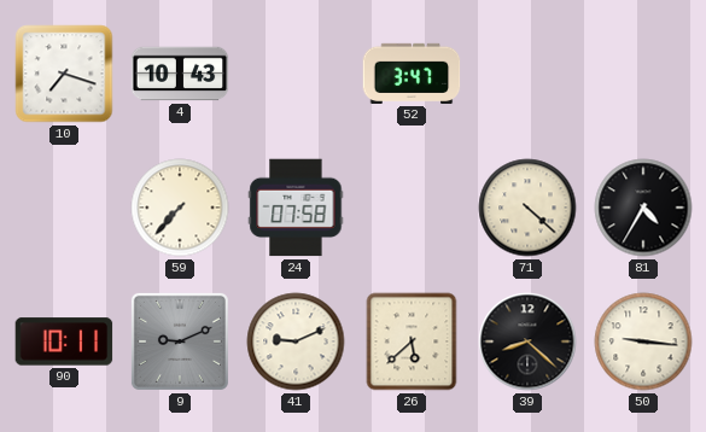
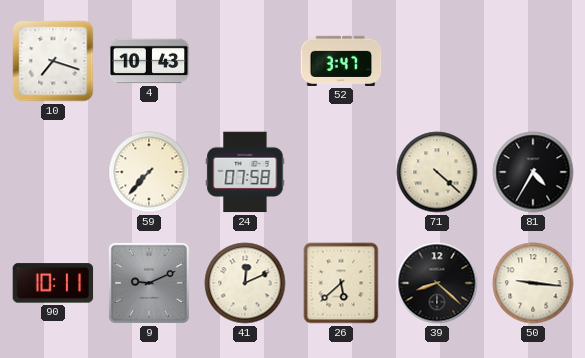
41: 9:11 -> 12:11 (245, 283)
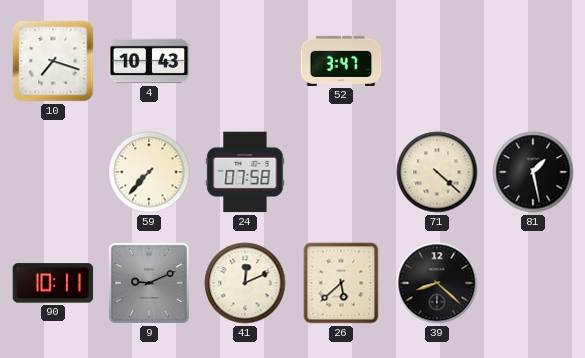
81: 4:35 -> 1:28 (533, 172)
50: 9:16 -> none (533, 283)
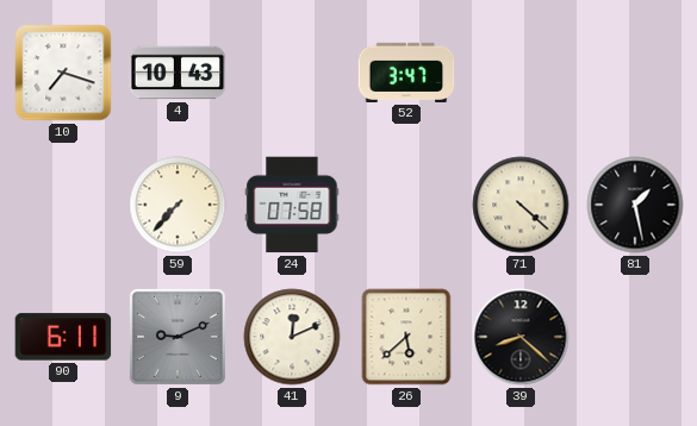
90: 10:11 -> 6:11 (63, 337)
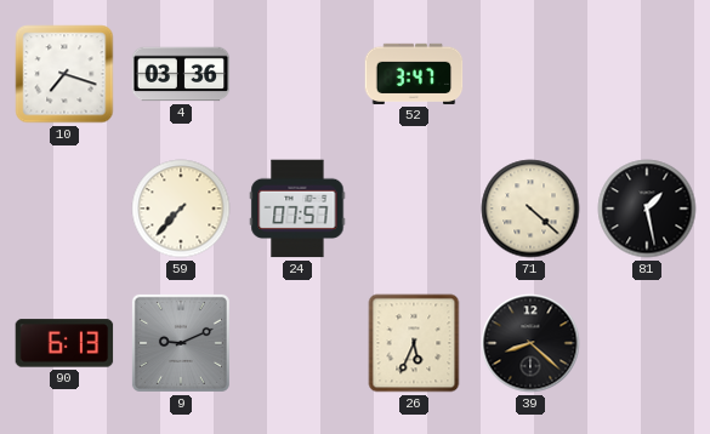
4: 10:43 -> 03:36 (181, 74)
24: 07:58 -> 07:57 (297, 209)
90: 6:11 -> 6:13 (64, 343)
41: 12:11 -> none (292, 337)
26: 5:38 -> 5:34 (414, 343)
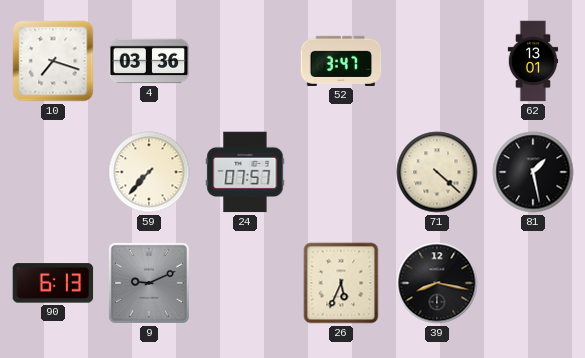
62: none -> 13:01 (533, 61)
39: 8:22 -> 8:17 (437, 283)
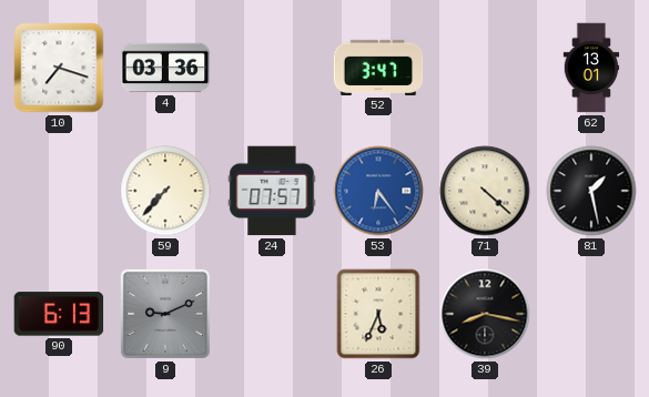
53: none -> 6:24 (378, 191)
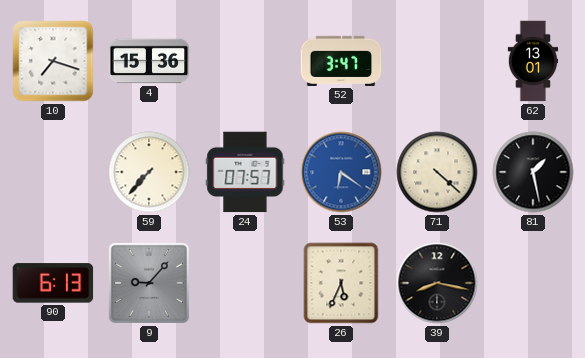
4: 03:36 -> 15:36 (149, 61)
53: 6:24 -> 6:21 (341, 172)
9: 9:11 -> 9:07 (149, 283)
